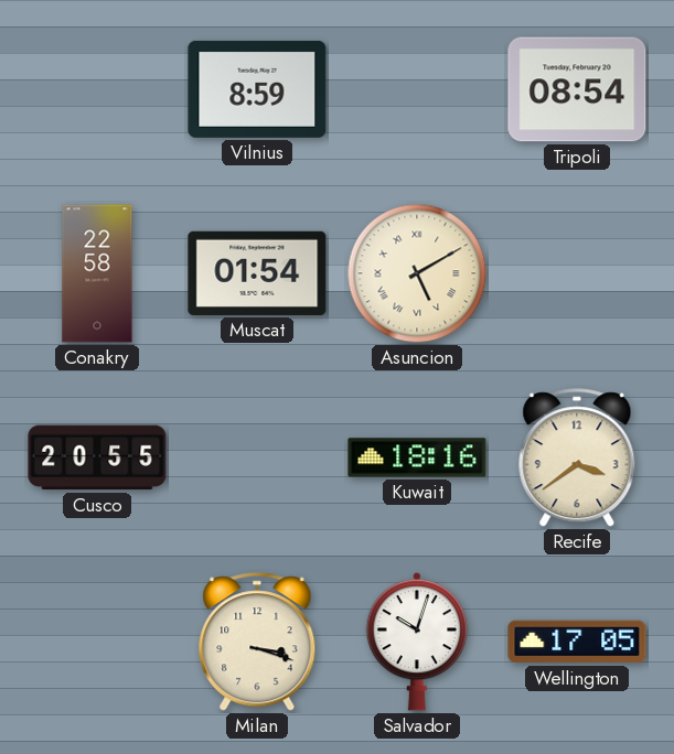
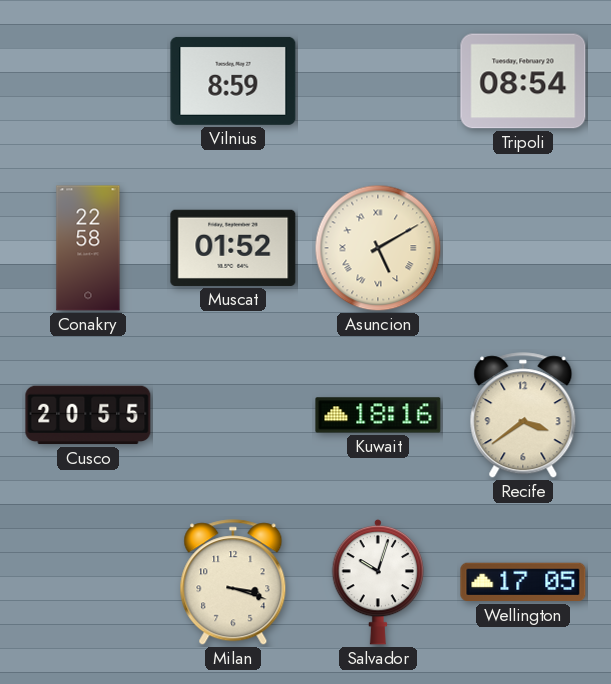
Muscat: 01:54 -> 01:52 (233, 248)
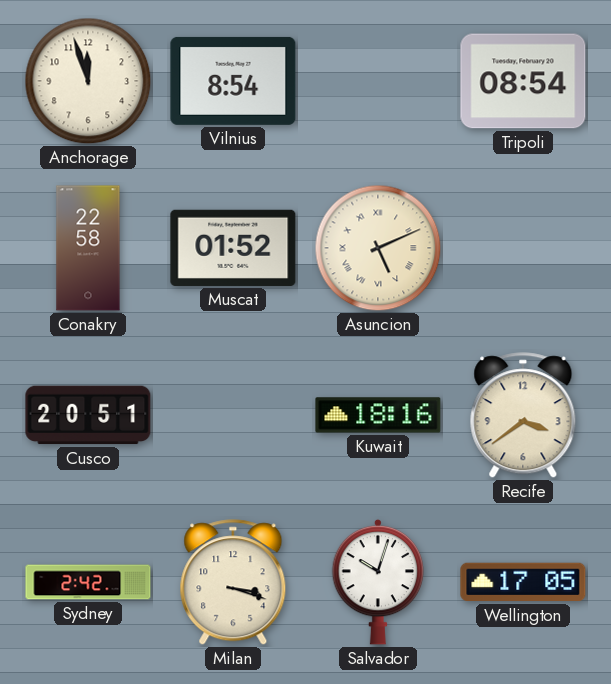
Anchorage: none -> 11:57 (88, 81)
Vilnius: 8:59 -> 8:54 (233, 81)
Asuncion: 5:10 -> 5:11 (378, 248)
Cusco: 20:55 -> 20:51 (88, 415)
Sydney: none -> 2:42 (88, 582)
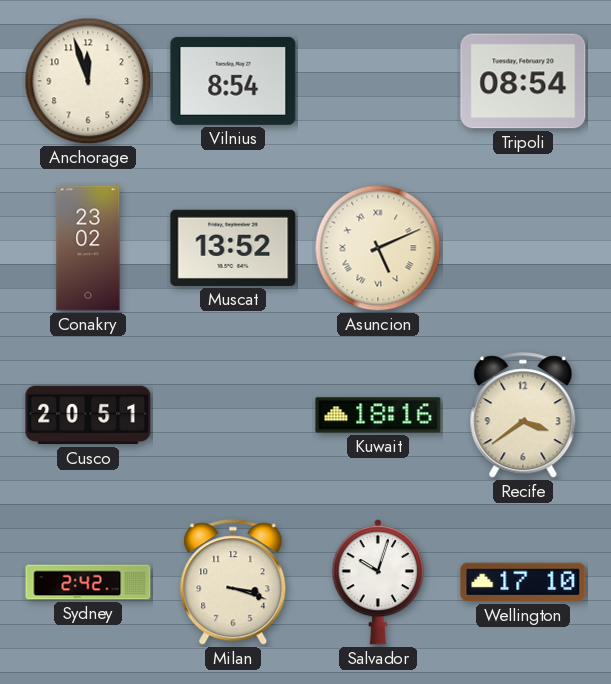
Conakry: 22:58 -> 23:02 (88, 248)
Muscat: 01:52 -> 13:52 (233, 248)
Wellington: 17:05 -> 17:10 (523, 582)
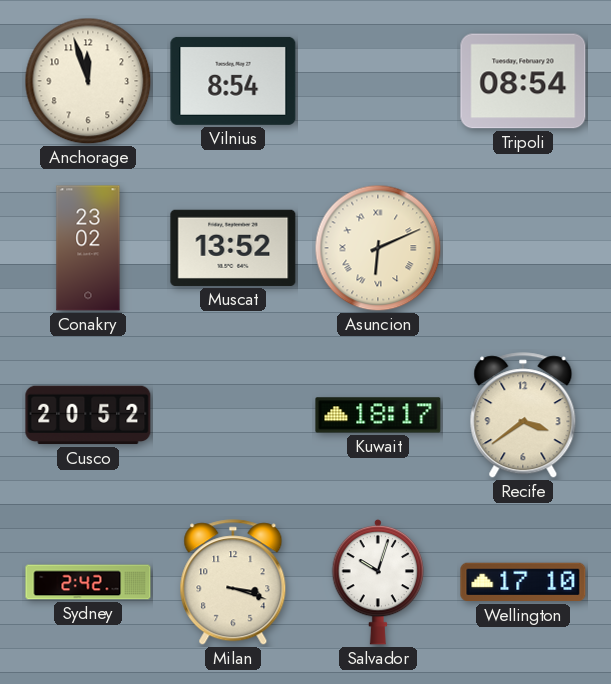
Asuncion: 5:11 -> 6:11 (378, 248)
Cusco: 20:51 -> 20:52 (88, 415)
Kuwait: 18:16 -> 18:17 (378, 415)
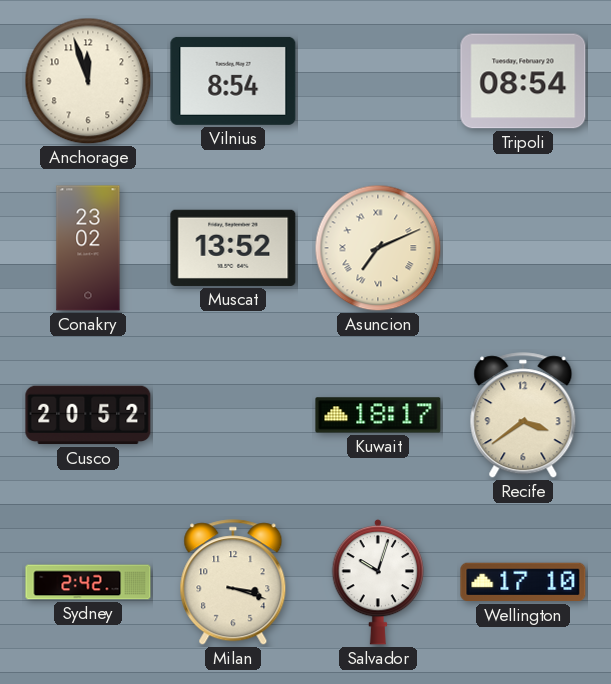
Asuncion: 6:11 -> 7:11 (378, 248)
